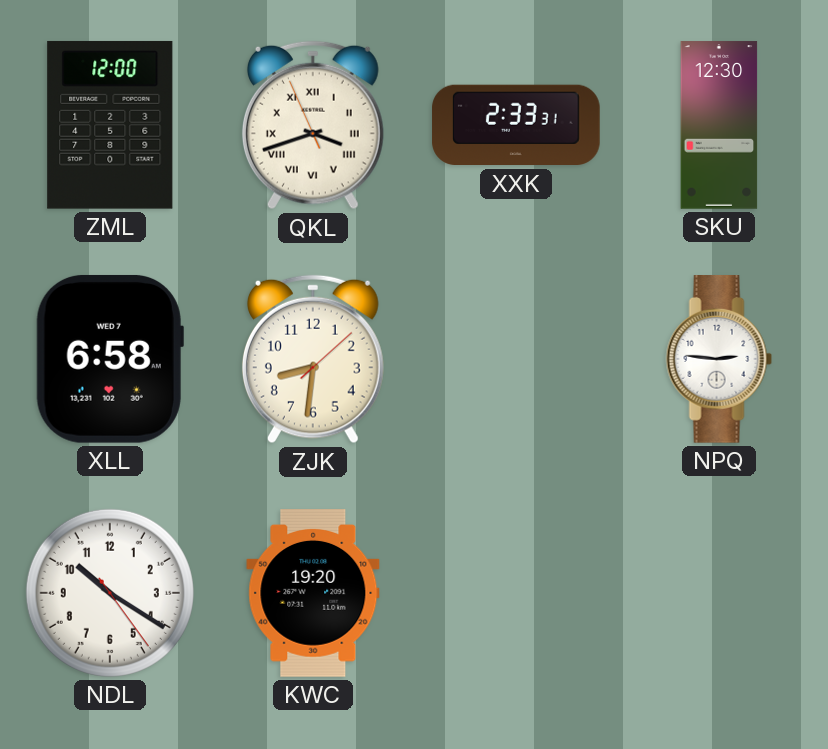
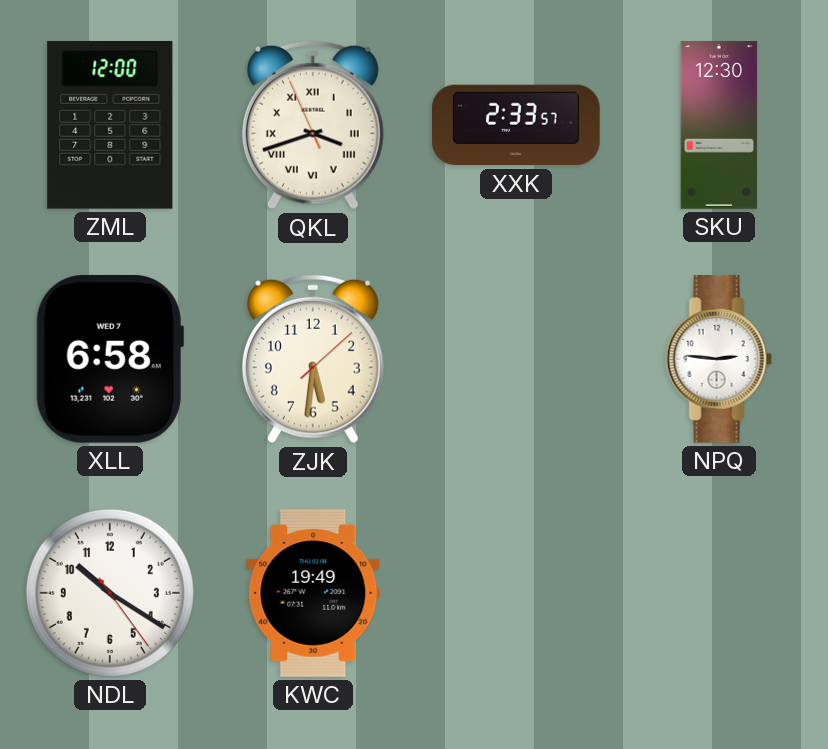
XXK: 2:33:31 -> 2:33:57 (516, 125)
ZJK: 8:31 -> 5:31 (313, 359)
KWC: 19:20 -> 19:49 (313, 594)
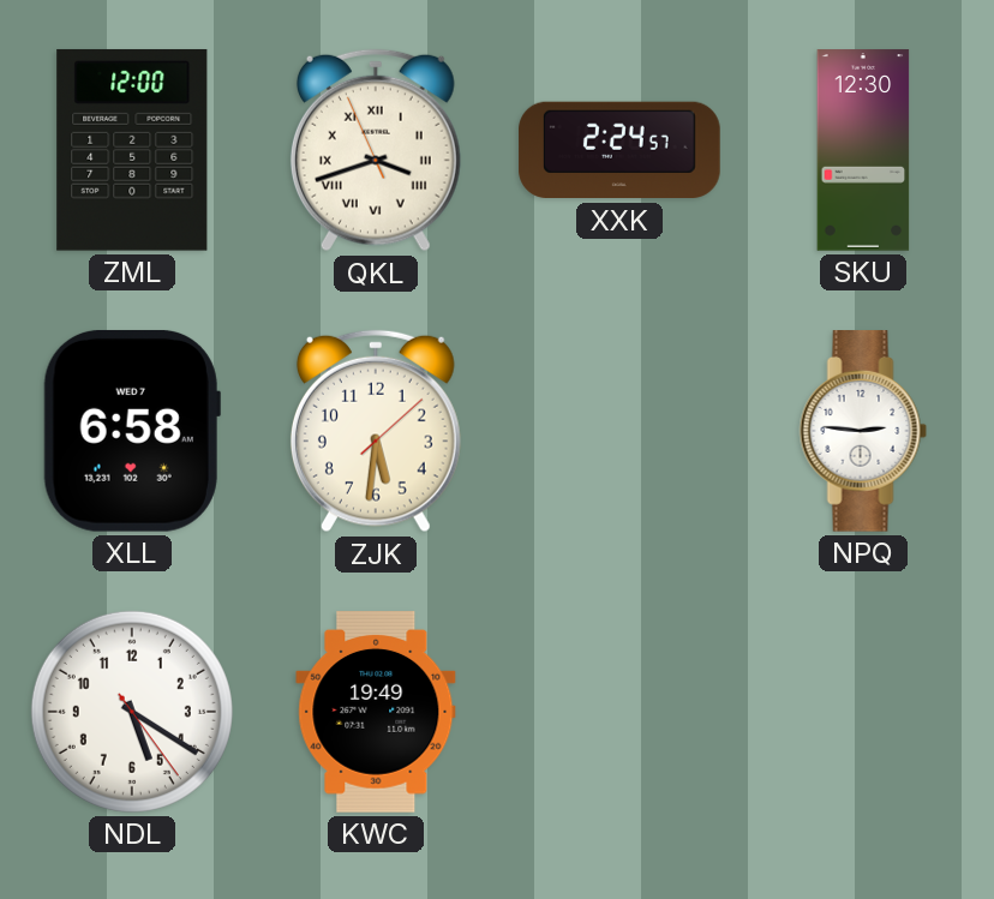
XXK: 2:33 -> 2:24 (619, 150)
NDL: 10:20 -> 5:20 (132, 712)
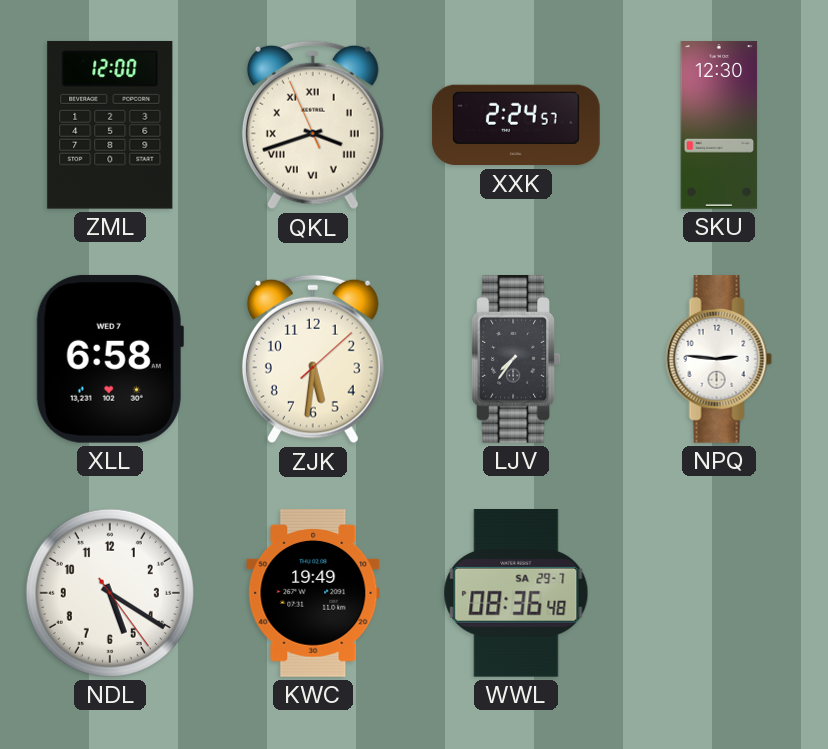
LJV: none -> 7:36 (516, 360)
WWL: none -> 08:36 (516, 594)
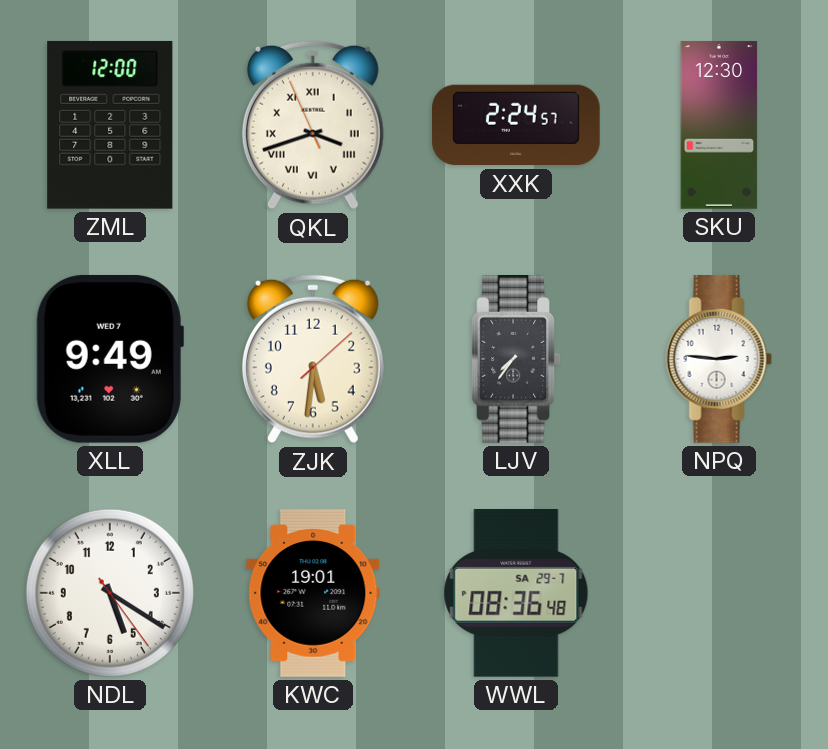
XLL: 6:58 -> 9:49 (110, 359)
KWC: 19:49 -> 19:01 (313, 594)
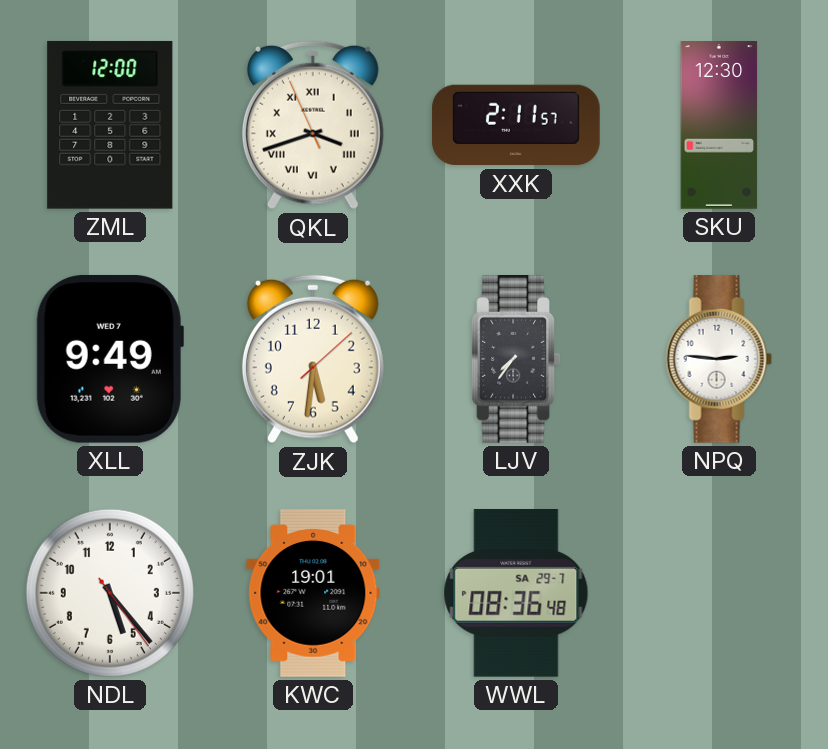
XXK: 2:24 -> 2:11 (516, 125)
NDL: 5:20 -> 5:23 (110, 593)
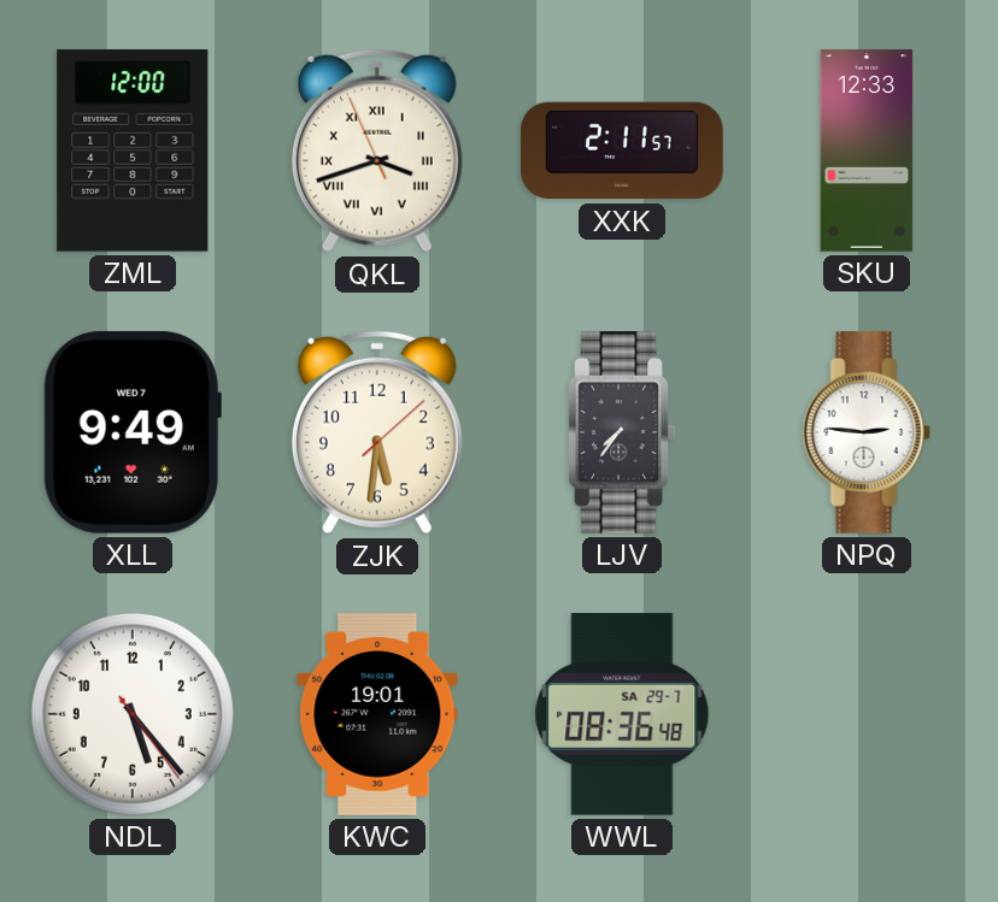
SKU: 12:30 -> 12:33 (867, 151)
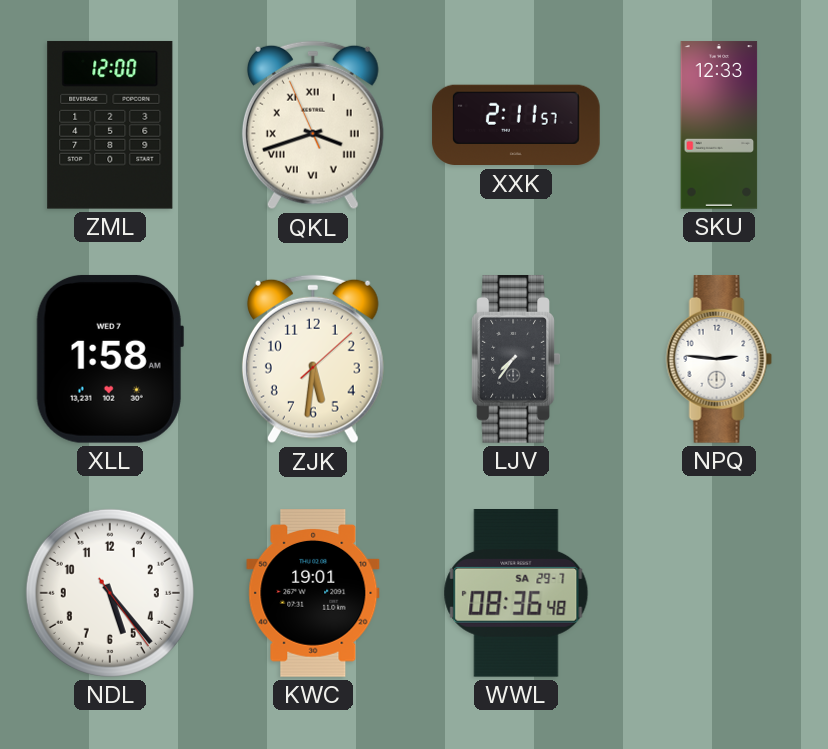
XLL: 9:49 -> 1:58 (110, 359)
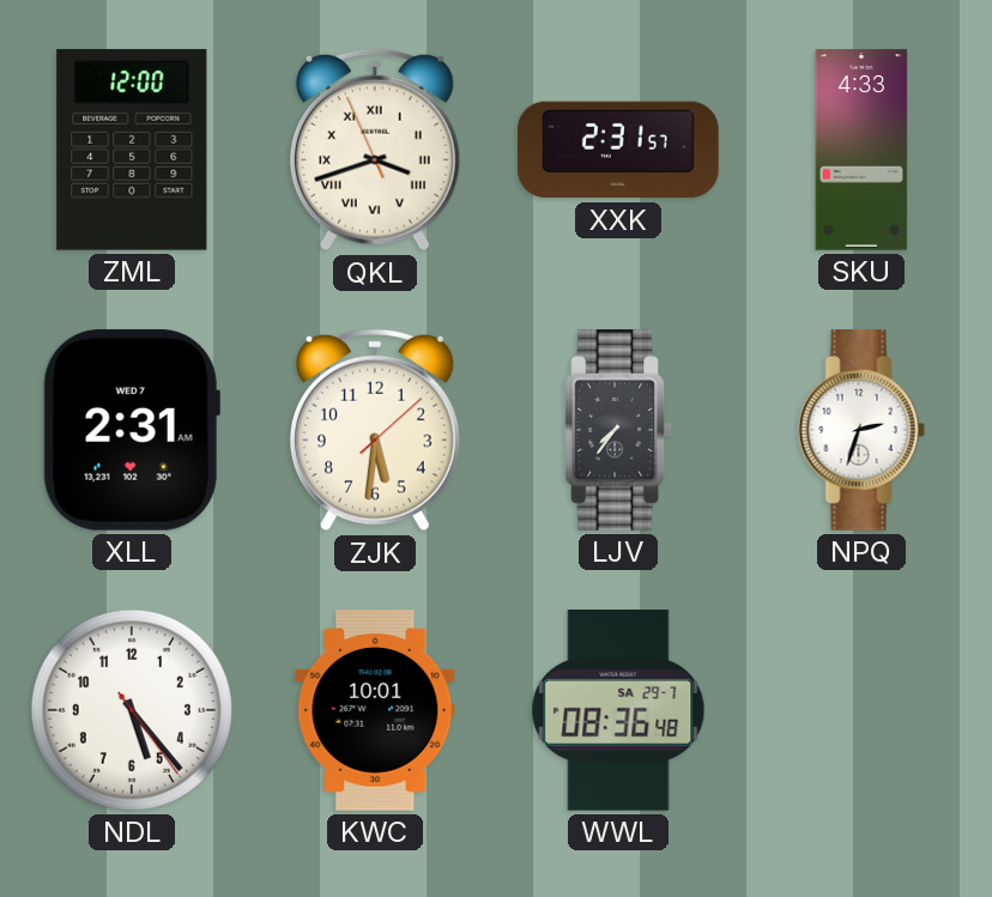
XXK: 2:11 -> 2:31 (618, 150)
SKU: 12:33 -> 4:33 (861, 150)
XLL: 1:58 -> 2:31 (132, 430)
NPQ: 2:46 -> 2:33 (861, 431)
KWC: 19:01 -> 10:01 (375, 711)
